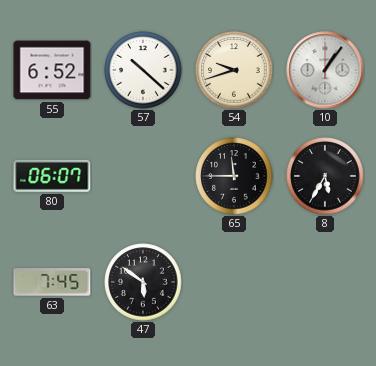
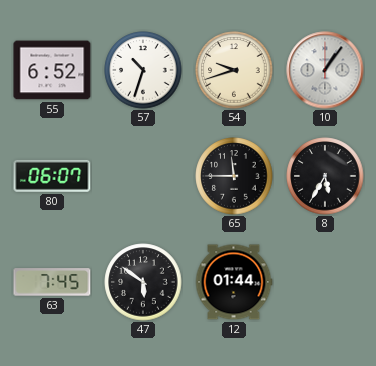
57: 10:22 -> 10:33 (143, 70)
12: none -> 01:44 (234, 282)
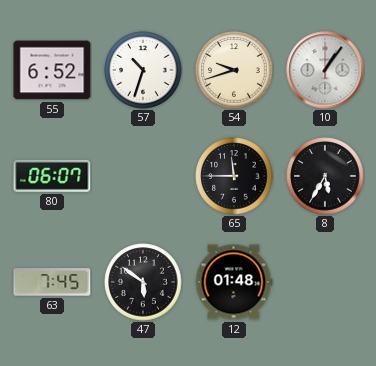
12: 01:44 -> 01:48 (234, 282)
